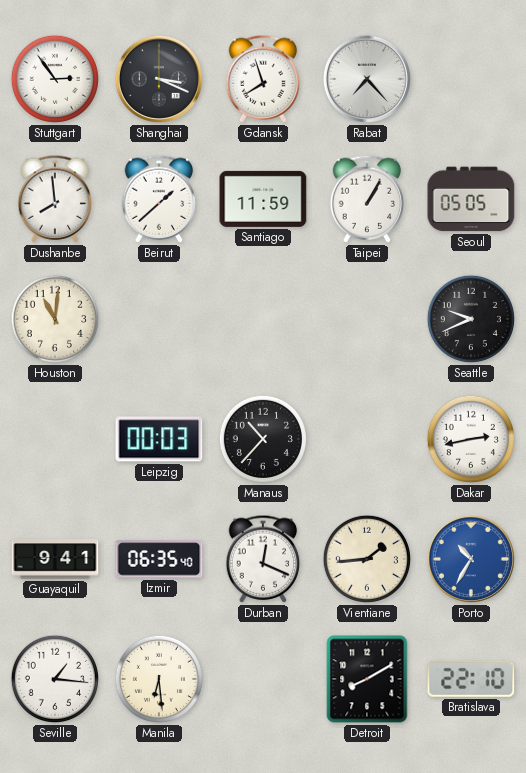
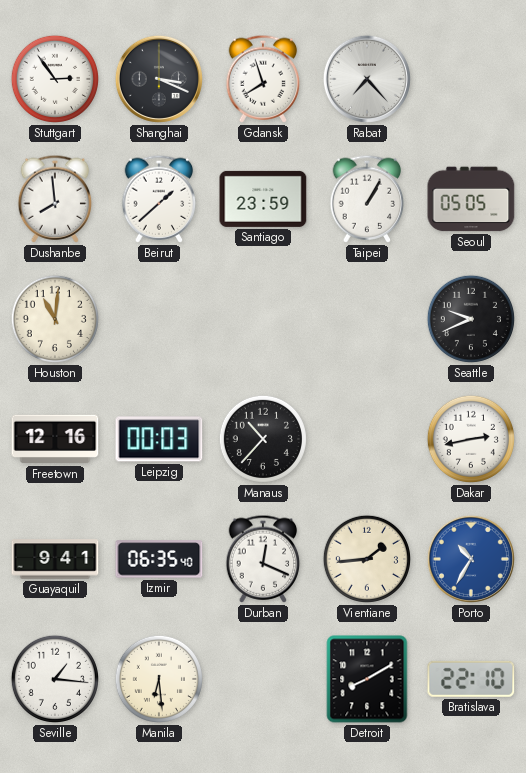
Santiago: 11:59 -> 23:59 (263, 199)
Freetown: none -> 12:16 (55, 439)
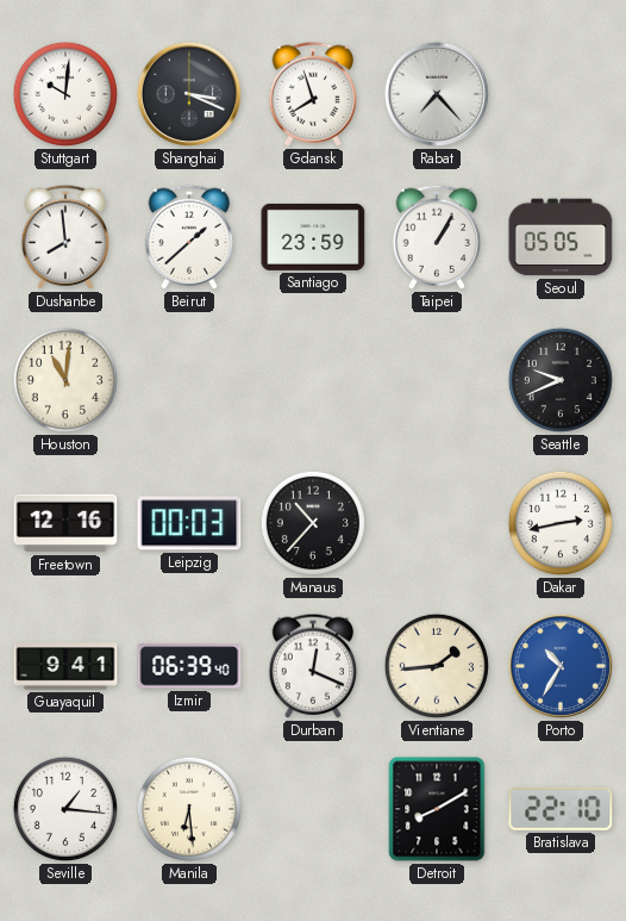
Stuttgart: 2:54 -> 10:01 (65, 94)
Izmir: 06:35 -> 06:39 (189, 666)
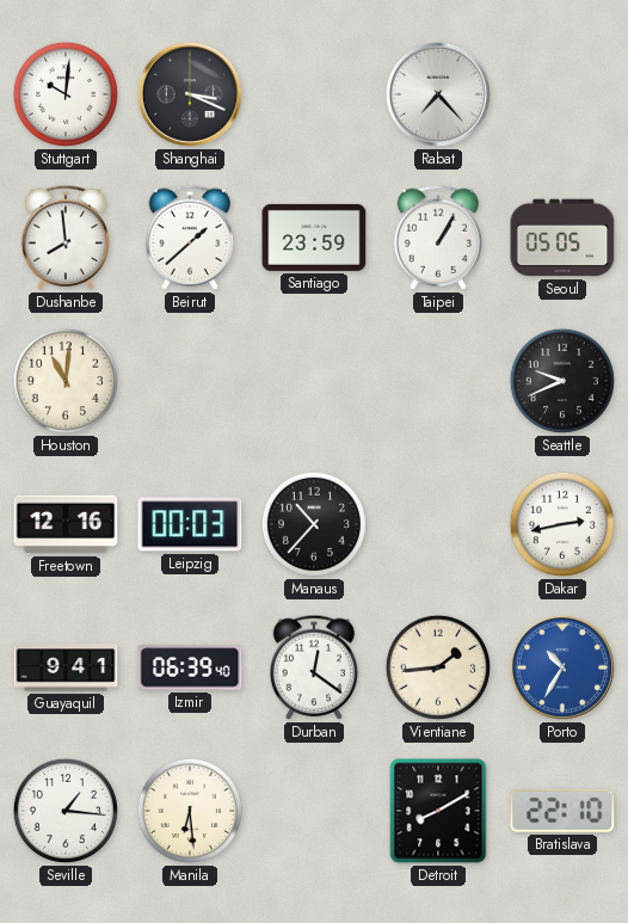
Gdansk: 7:57 -> none (313, 94)
Durban: 12:19 -> 12:21 (314, 667)
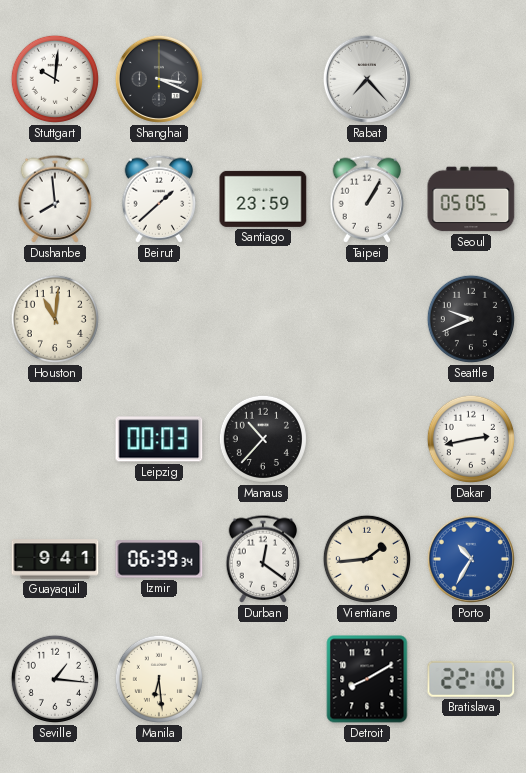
Freetown: 12:16 -> none (66, 524)
Izmir: 06:39:40 -> 06:39:34 (159, 559)
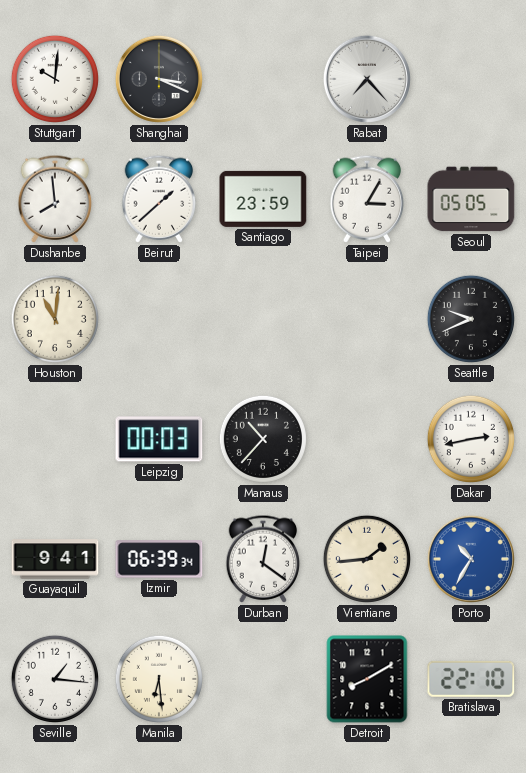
Taipei: 1:05 -> 3:05 (367, 199)
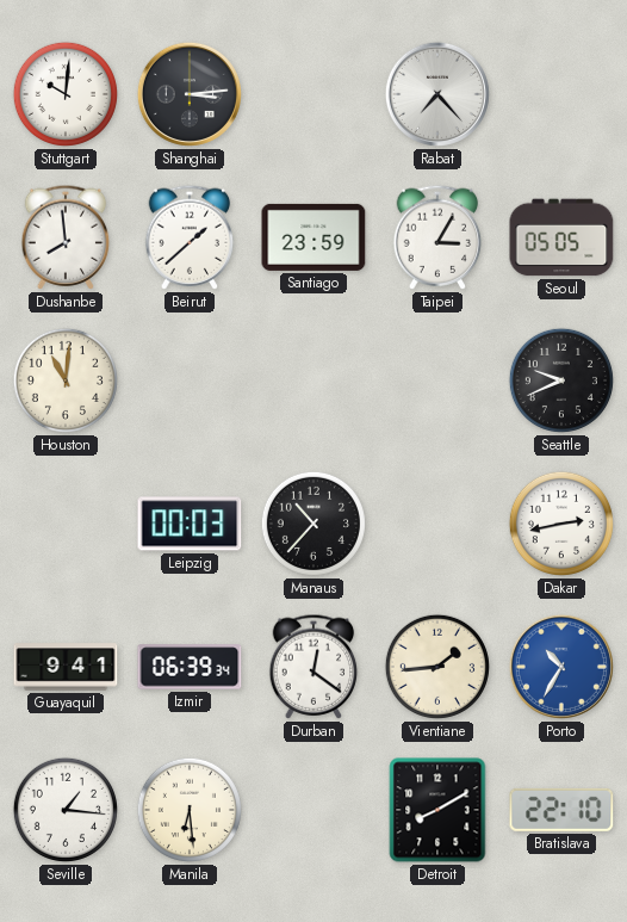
Shanghai: 3:19 -> 3:14 (190, 94)
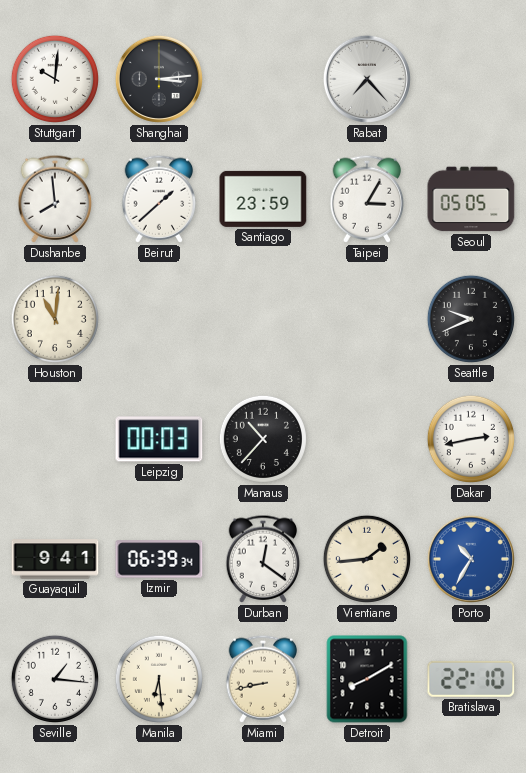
Miami: none -> 8:43 (263, 679)
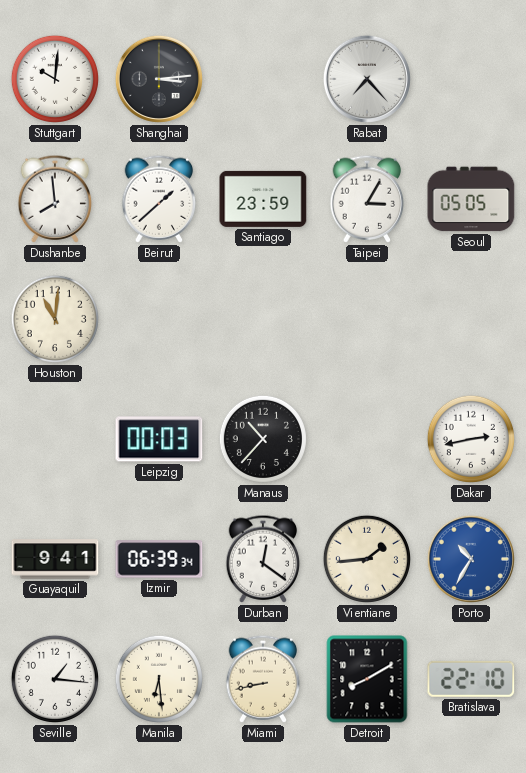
Seattle: 9:41 -> none (471, 319)
